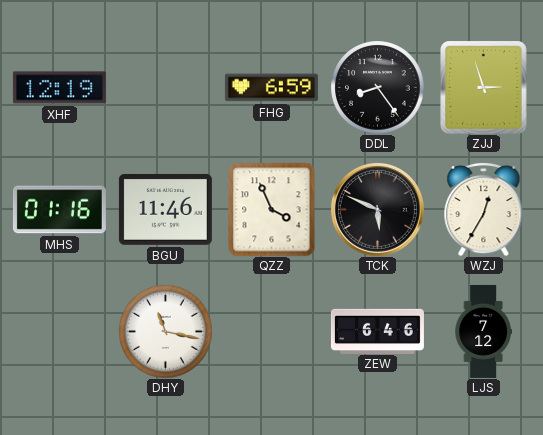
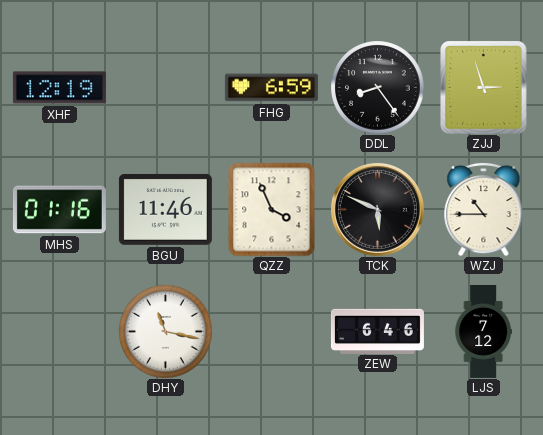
WZJ: 12:35 -> 10:45 (484, 209)
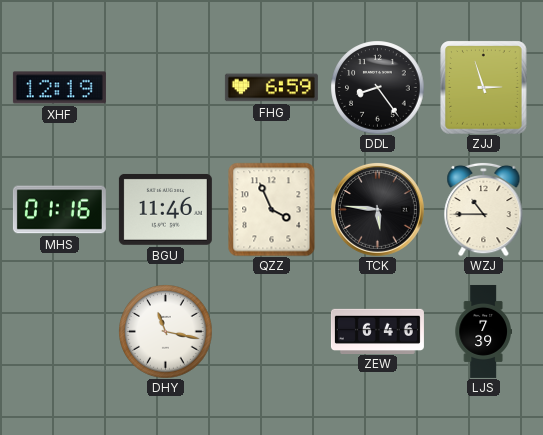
TCK: 5:49 -> 5:46 (378, 210)
LJS: 7:12 -> 7:39 (483, 331)
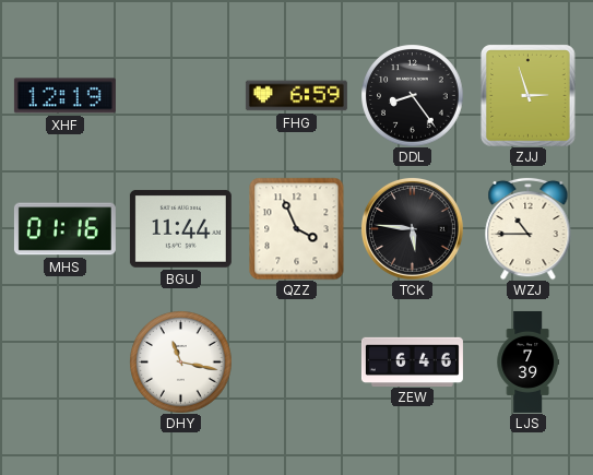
BGU: 11:46 -> 11:44 (180, 228)
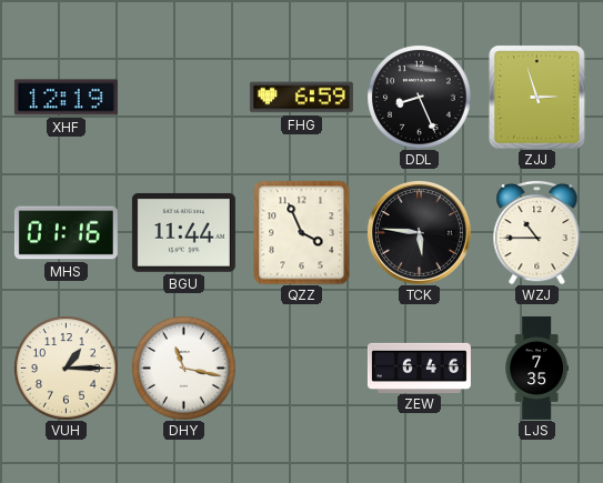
DDL: 8:24 -> 8:26 (419, 97)
VUH: none -> 1:15 (66, 368)
LJS: 7:39 -> 7:35 (536, 368)
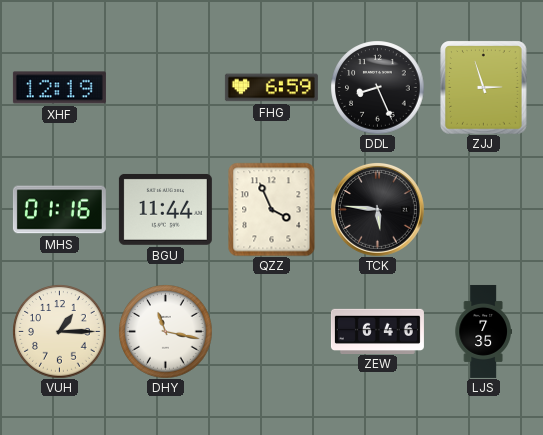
WZJ: 10:45 -> none (537, 232)
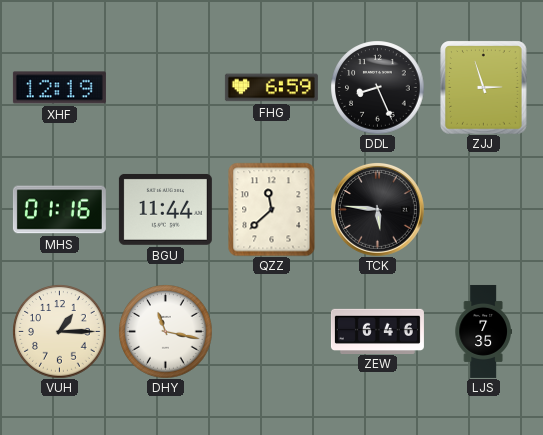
QZZ: 3:56 -> 11:38 (272, 209)
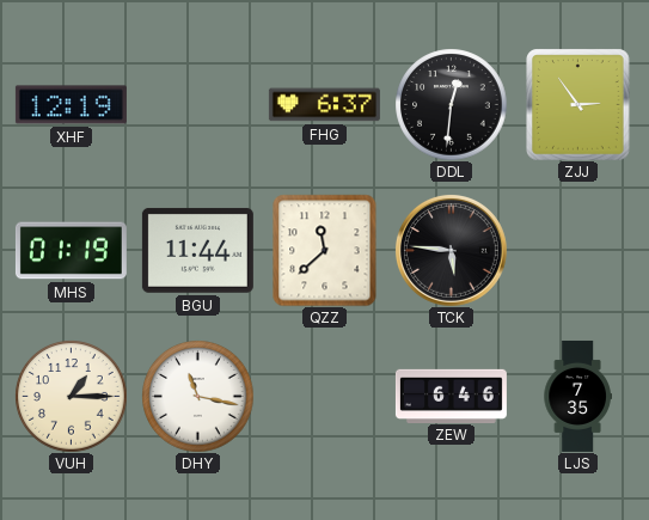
FHG: 6:59 -> 6:37 (324, 105)
DDL: 8:26 -> 12:31 (451, 104)
ZJJ: 2:57 -> 2:54 (578, 104)
MHS: 01:16 -> 01:19 (71, 251)
